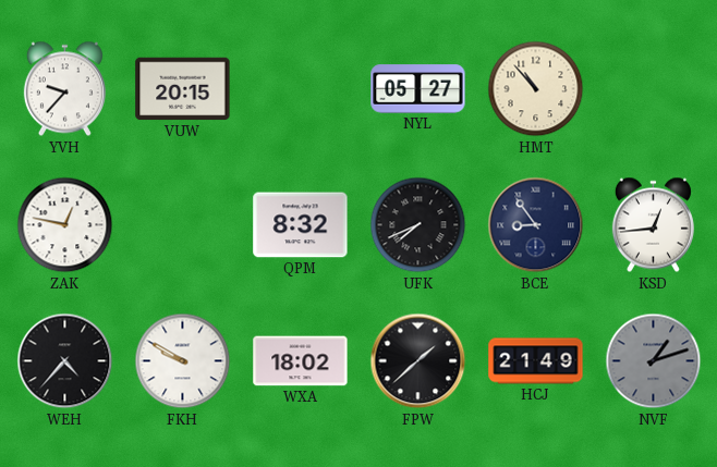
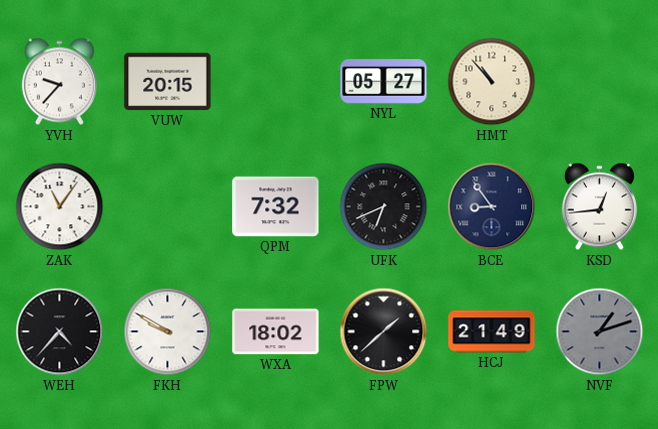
ZAK: 12:47 -> 11:06 (60, 207)
QPM: 8:32 -> 7:32 (276, 207)
UFK: 7:41 -> 6:41 (384, 207)
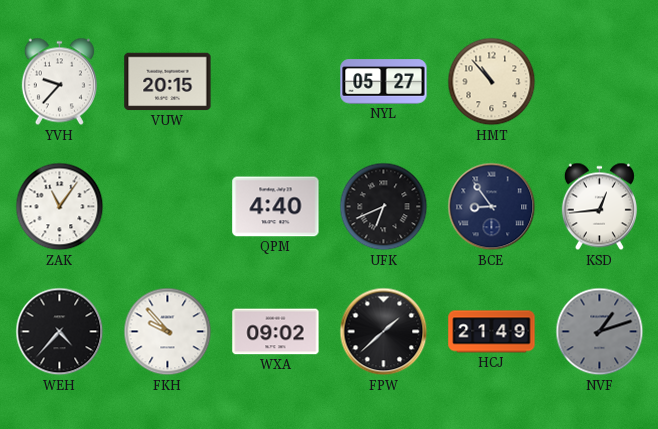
QPM: 7:32 -> 4:40 (276, 207)
FKH: 9:50 -> 9:53 (168, 332)
WXA: 18:02 -> 09:02 (276, 332)
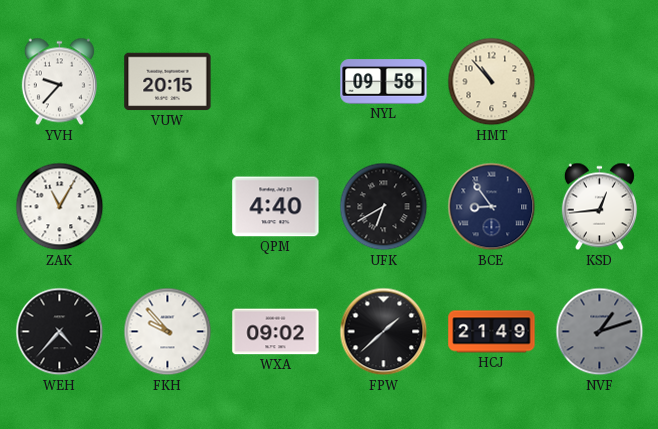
NYL: 05:27 -> 09:58 (384, 82)
ZAK: 11:06 -> 11:05 (60, 207)
UFK: 6:41 -> 6:40 (384, 207)
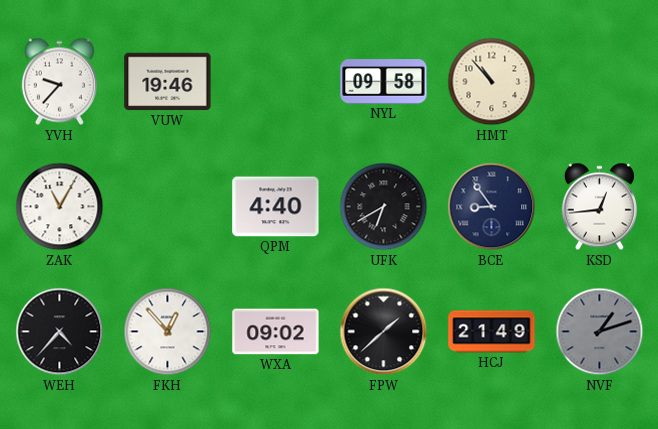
VUW: 20:15 -> 19:46 (168, 82)
FKH: 9:53 -> 12:53 (168, 332)
